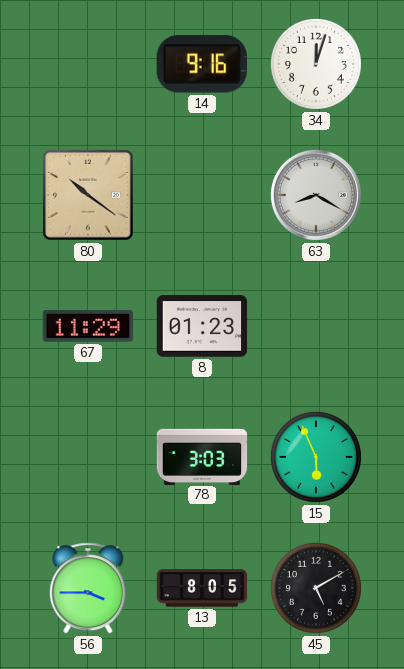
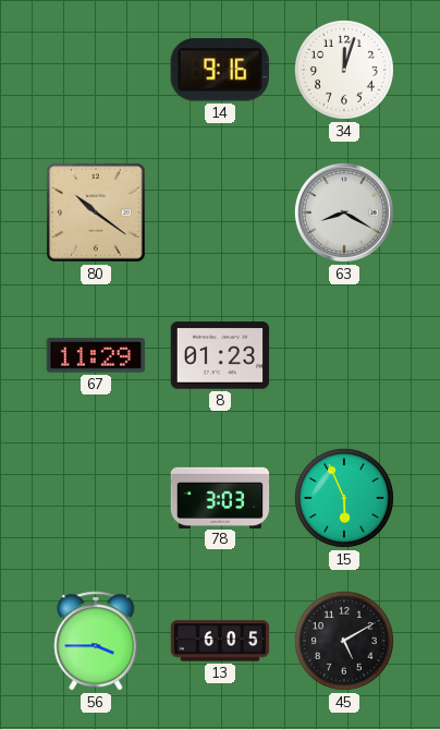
13: 8:05 -> 6:05 (220, 641)
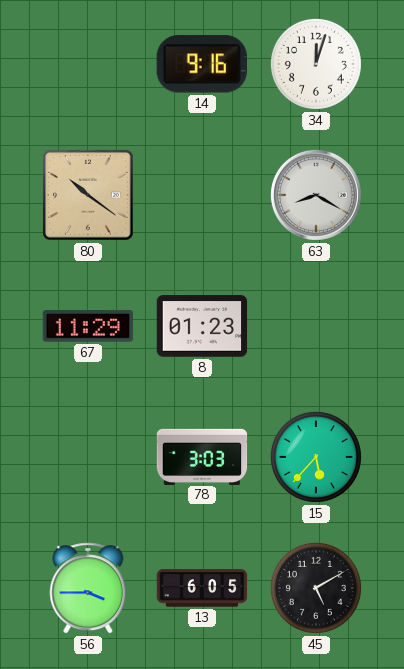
15: 5:56 -> 5:37 (316, 457)
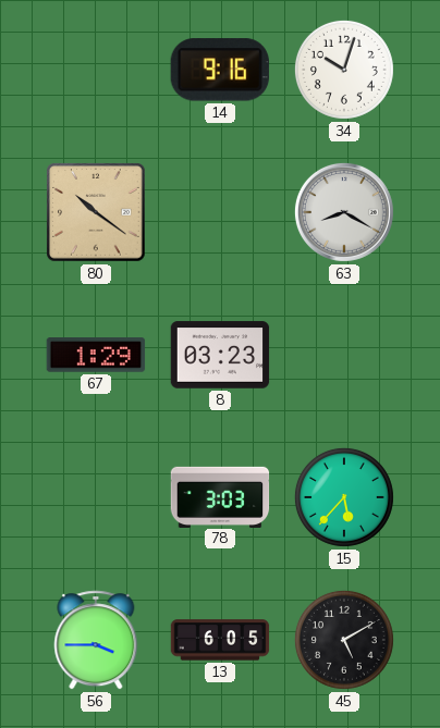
34: 12:03 -> 10:03 (344, 70)
67: 11:29 -> 1:29 (96, 355)
8: 01:23 -> 03:23 (220, 355)
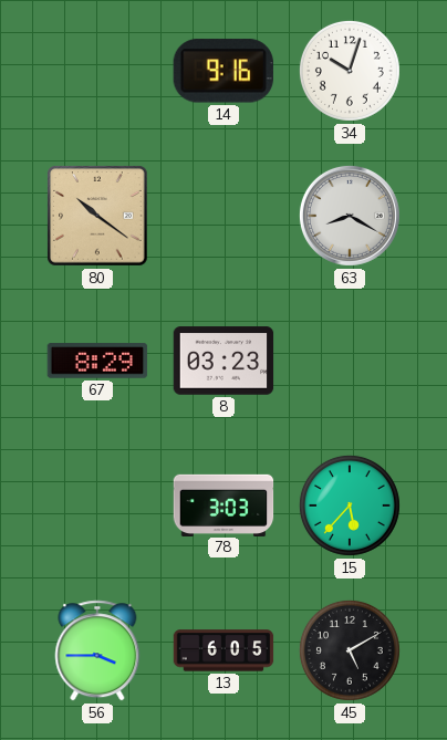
67: 1:29 -> 8:29 (97, 361)
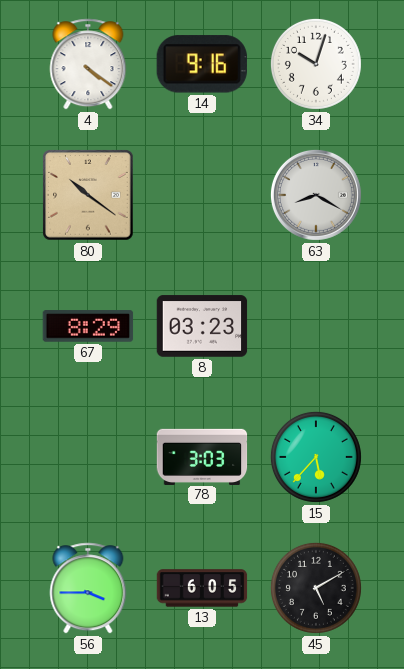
4: none -> 4:21 (88, 64)
